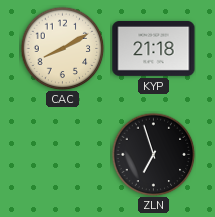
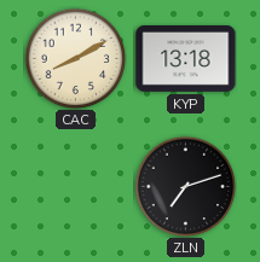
KYP: 21:18 -> 13:18 (186, 58)
ZLN: 6:57 -> 7:12 (185, 186)
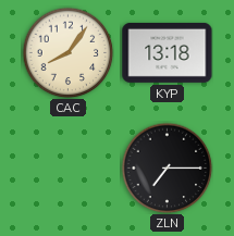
CAC: 8:10 -> 8:06 (67, 52)
ZLN: 7:12 -> 7:15 (167, 167)
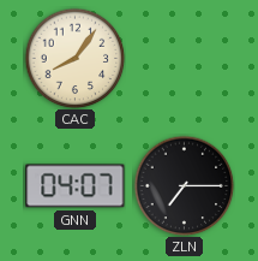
KYP: 13:18 -> none (168, 52)
GNN: none -> 04:07 (76, 186)
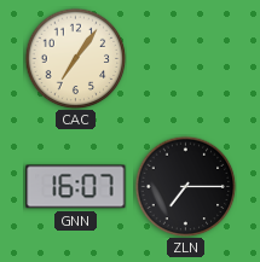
CAC: 8:06 -> 7:06 (75, 58)
GNN: 04:07 -> 16:07 (76, 187)
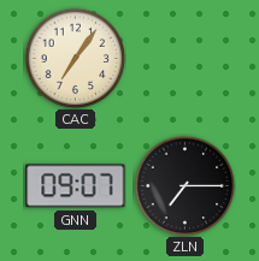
GNN: 16:07 -> 09:07 (76, 186)
